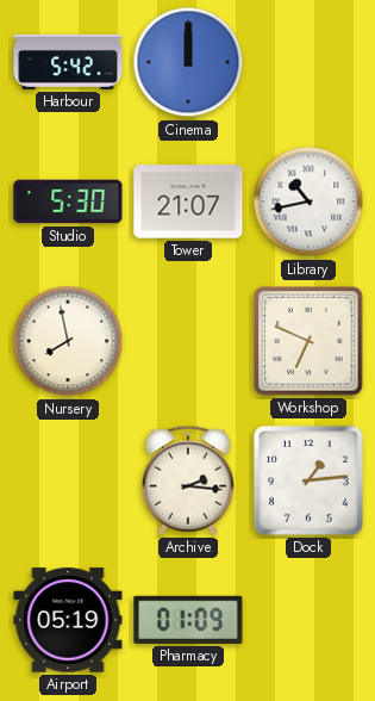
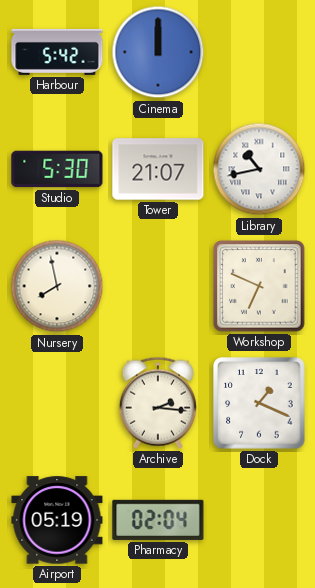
Dock: 1:14 -> 1:19 (259, 403)
Pharmacy: 01:09 -> 02:04 (158, 520)
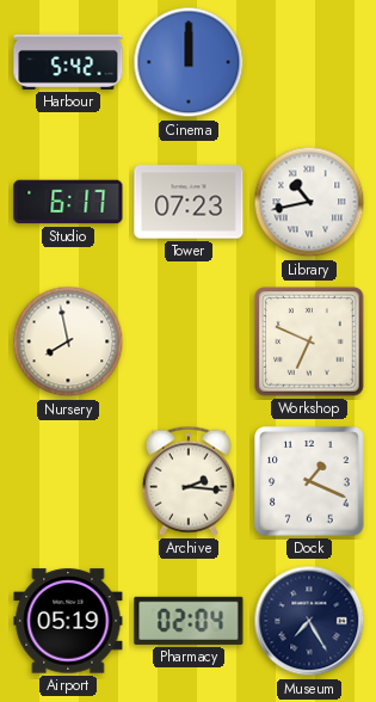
Studio: 5:30 -> 6:17 (68, 202)
Tower: 21:07 -> 07:23 (189, 202)
Museum: none -> 7:25 (309, 621)
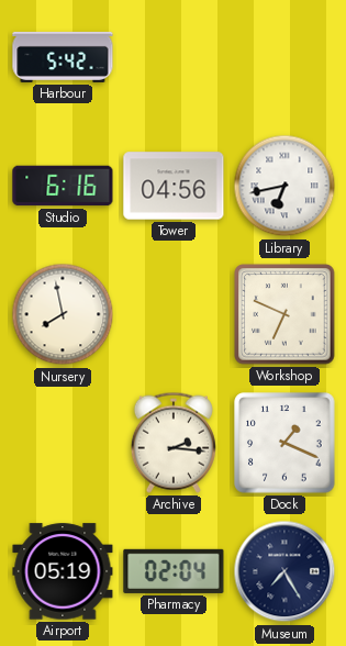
Cinema: 12:00 -> none (189, 62)
Studio: 6:17 -> 6:16 (63, 186)
Tower: 07:23 -> 04:56 (174, 186)
Library: 10:43 -> 6:43 (284, 186)
